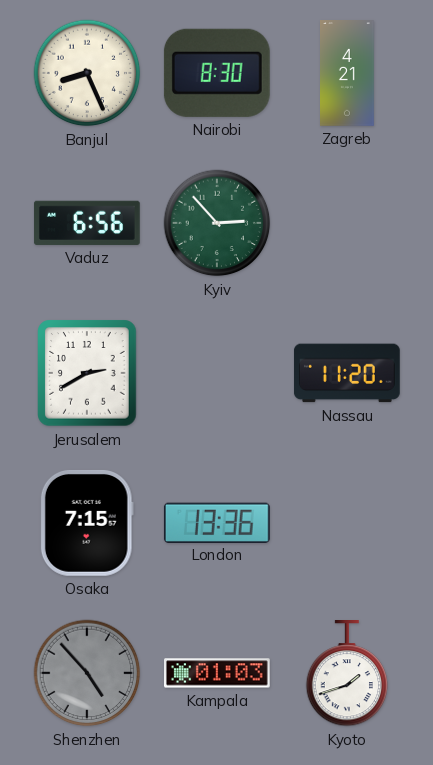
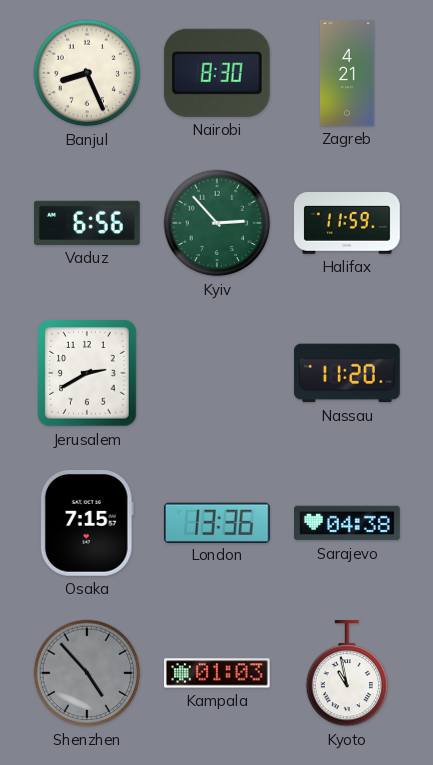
Halifax: none -> 11:59 (348, 223)
Sarajevo: none -> 04:38 (348, 523)
Kyoto: 1:42 -> 10:58 (347, 674)
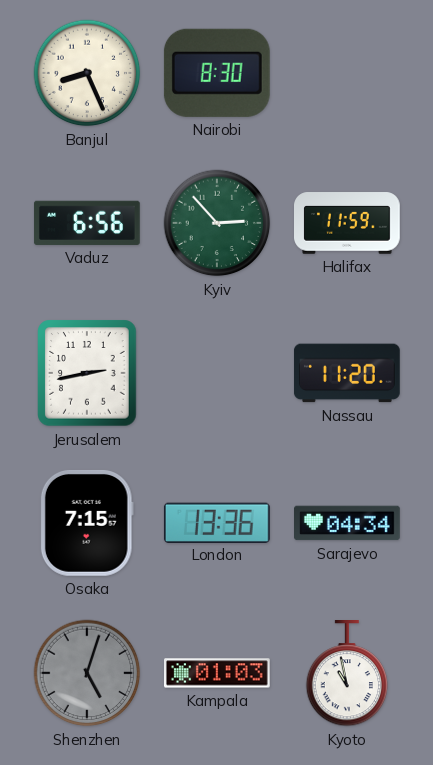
Zagreb: 4:21 -> none (347, 73)
Jerusalem: 2:40 -> 2:43 (87, 373)
Sarajevo: 04:38 -> 04:34 (348, 523)
Shenzhen: 4:53 -> 5:03 (87, 673)
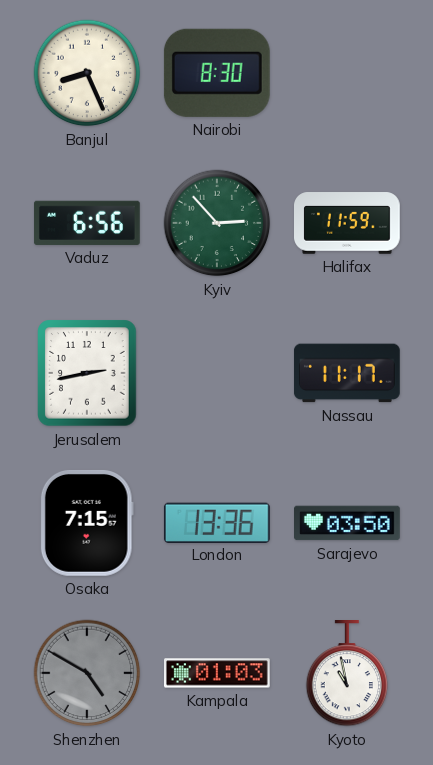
Nassau: 11:20 -> 11:17 (347, 373)
Sarajevo: 04:34 -> 03:50 (348, 523)
Shenzhen: 5:03 -> 4:50 (87, 673)
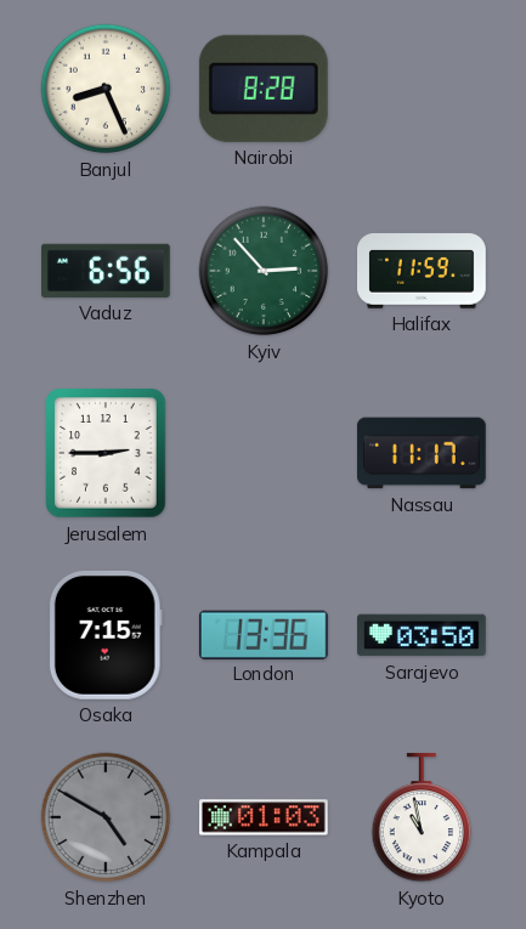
Nairobi: 8:30 -> 8:28 (264, 89)
Jerusalem: 2:43 -> 2:45 (106, 453)
